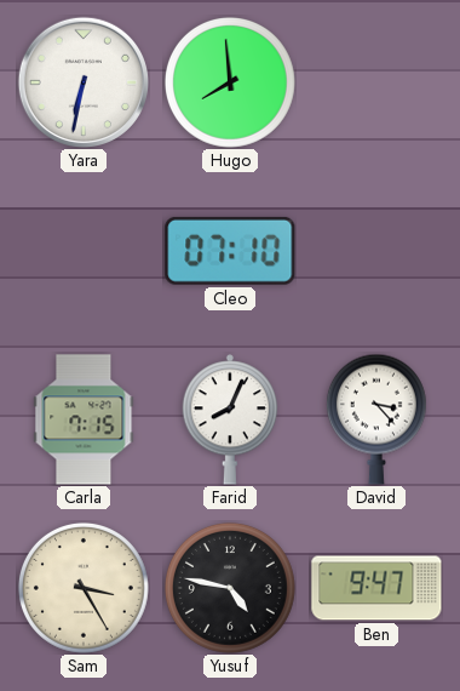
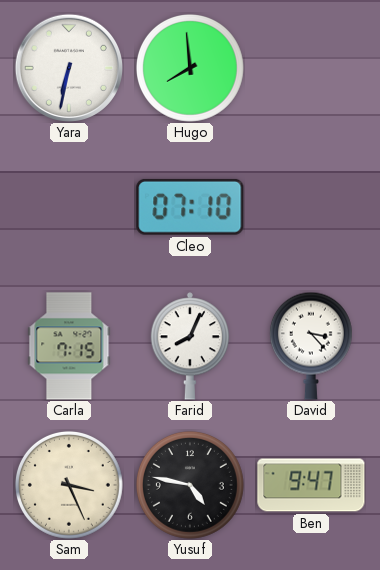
Sam: 3:25 -> 3:26 (69, 485)
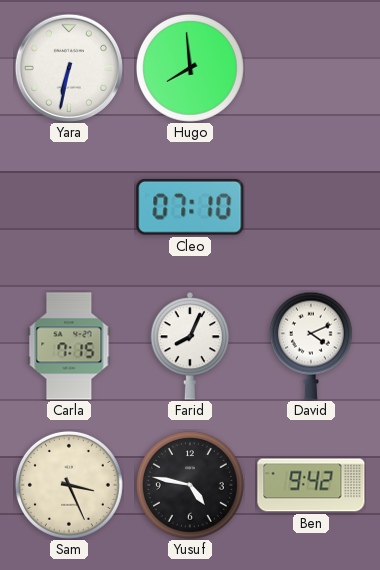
David: 3:23 -> 4:11 (311, 346)
Ben: 9:47 -> 9:42 (311, 485)
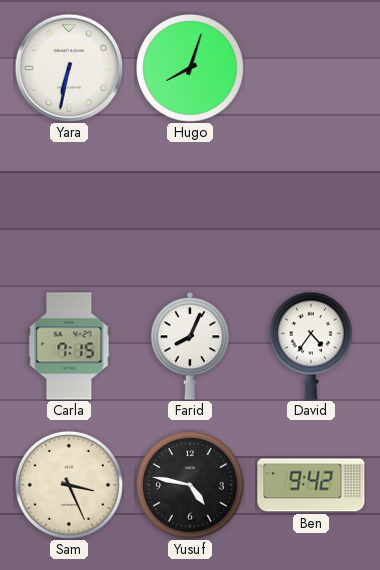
Hugo: 7:59 -> 8:03 (190, 68)
Cleo: 07:10 -> none (190, 207)
David: 4:11 -> 4:36 (311, 346)
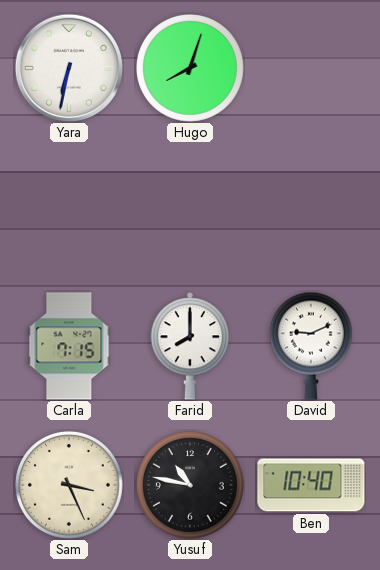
Farid: 8:04 -> 8:00 (190, 346)
David: 4:36 -> 9:11 (311, 346)
Yusuf: 4:47 -> 10:47 (190, 485)
Ben: 9:42 -> 10:40 (311, 485)
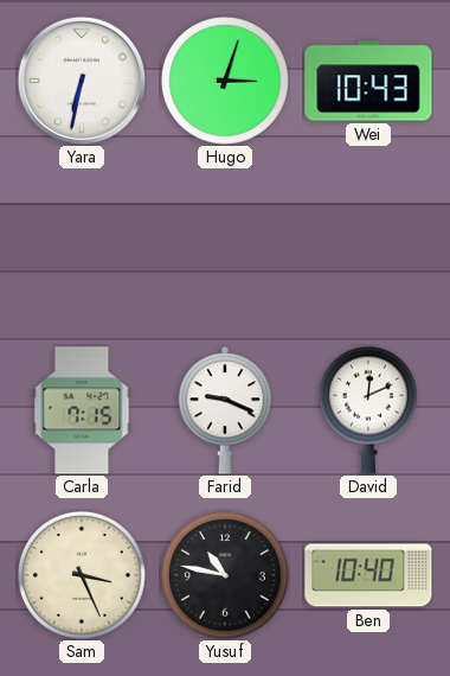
Hugo: 8:03 -> 3:03 (225, 81)
Wei: none -> 10:43 (368, 81)
Farid: 8:00 -> 9:19 (225, 410)
David: 9:11 -> 12:11 (368, 410)
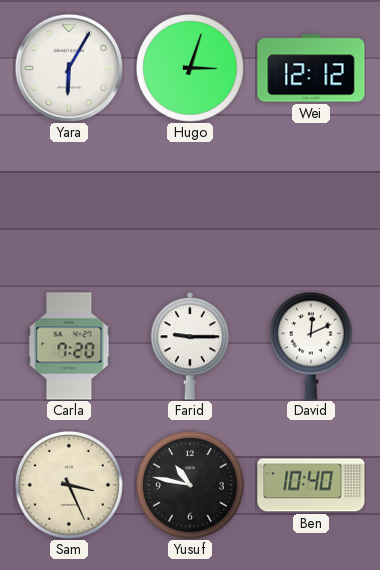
Yara: 6:32 -> 6:05 (68, 67)
Wei: 10:43 -> 12:12 (311, 68)
Carla: 7:15 -> 7:20 (69, 346)
Farid: 9:19 -> 9:15 (190, 346)
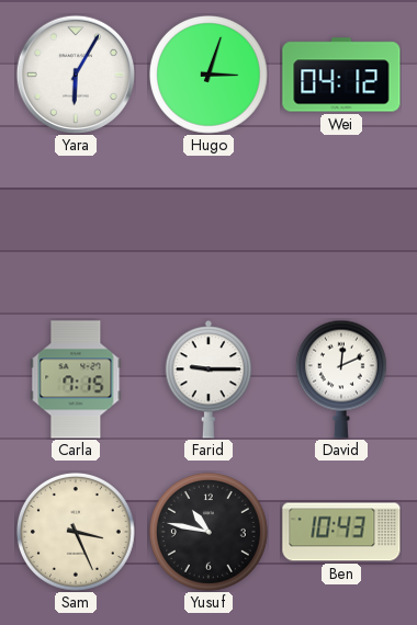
Wei: 12:12 -> 04:12 (341, 75)
Carla: 7:20 -> 7:15 (76, 379)
Ben: 10:40 -> 10:43 (341, 532)
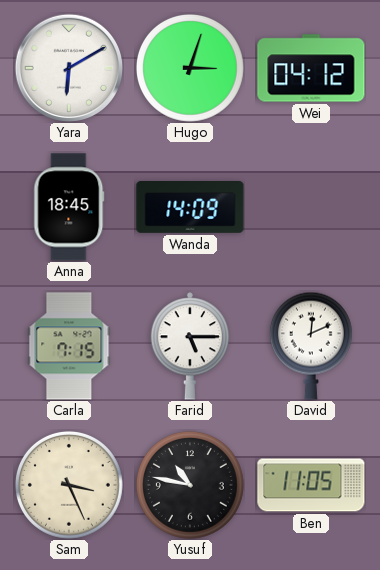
Yara: 6:05 -> 6:10 (68, 67)
Anna: none -> 18:45 (69, 207)
Wanda: none -> 14:09 (190, 208)
Farid: 9:15 -> 5:15 (190, 346)
Ben: 10:43 -> 11:05 (311, 485)
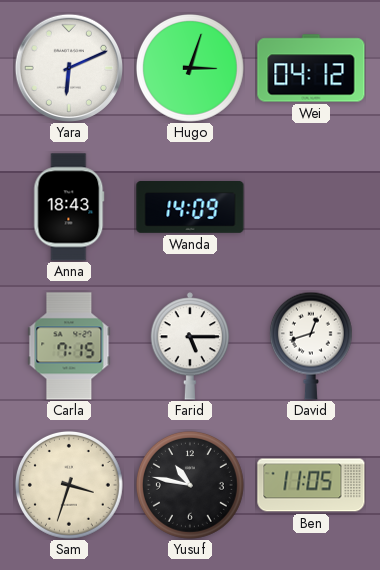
Yara: 6:10 -> 6:11 (68, 67)
Anna: 18:45 -> 18:43 (69, 207)
David: 12:11 -> 12:42 (311, 346)
Sam: 3:26 -> 3:33 (69, 485)
